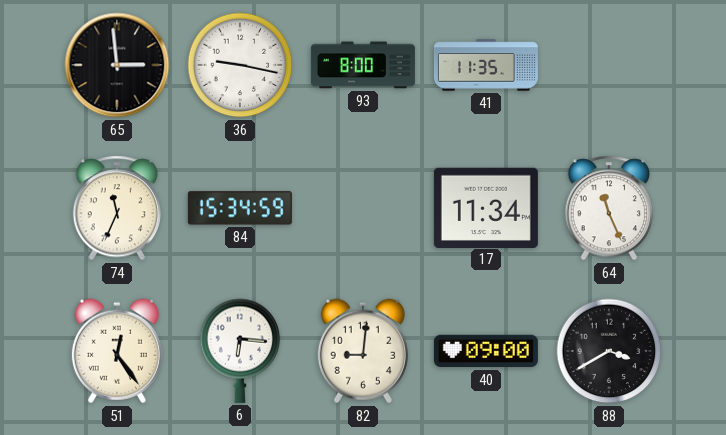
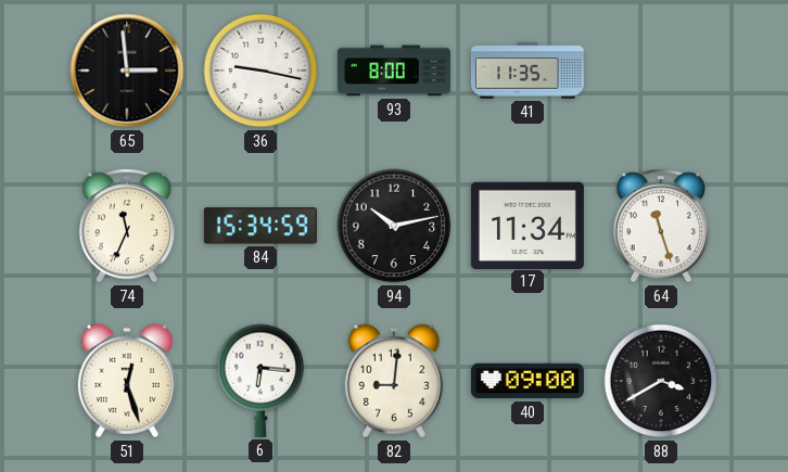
94: none -> 10:13 (394, 226)
64: 11:26 -> 11:27 (661, 226)
51: 12:24 -> 12:27 (127, 381)
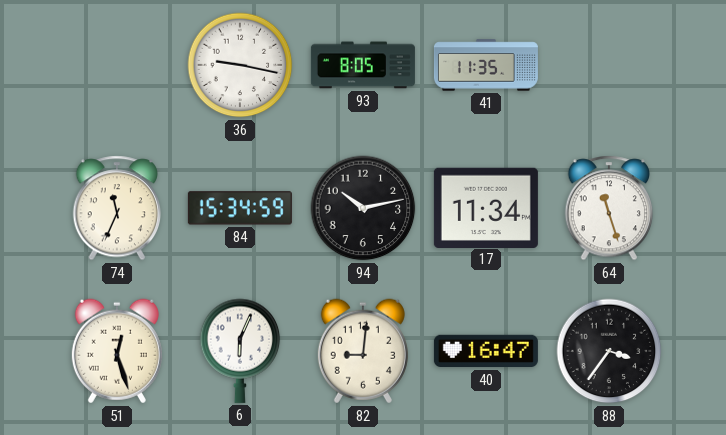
65: 2:59 -> none (127, 71)
93: 8:00 -> 8:05 (363, 65)
6: 6:16 -> 6:04 (240, 351)
40: 09:00 -> 16:47 (486, 351)
88: 3:40 -> 3:36 (609, 351)
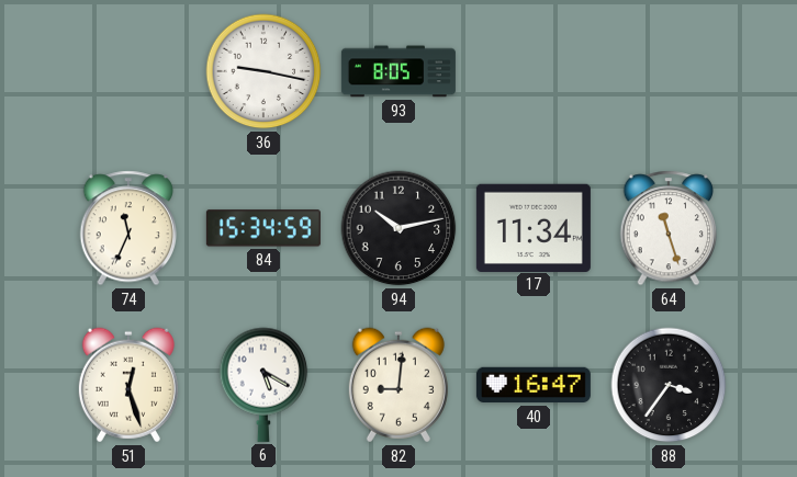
41: 11:35 -> none (486, 65)
6: 6:04 -> 5:20 (263, 385)
